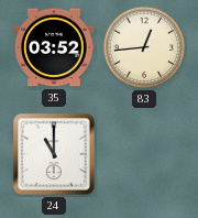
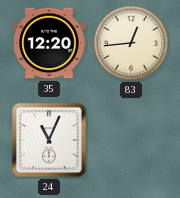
35: 03:52 -> 12:20 (49, 43)
24: 11:00 -> 11:04 (49, 140)
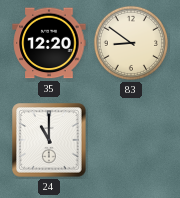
83: 12:44 -> 8:51 (131, 43)
24: 11:04 -> 11:00 (49, 140)
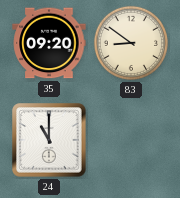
35: 12:20 -> 09:20 (49, 43)
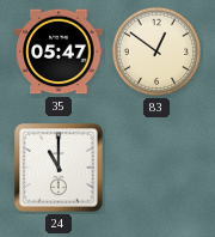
35: 09:20 -> 05:47 (59, 51)
83: 8:51 -> 12:51 (156, 51)
